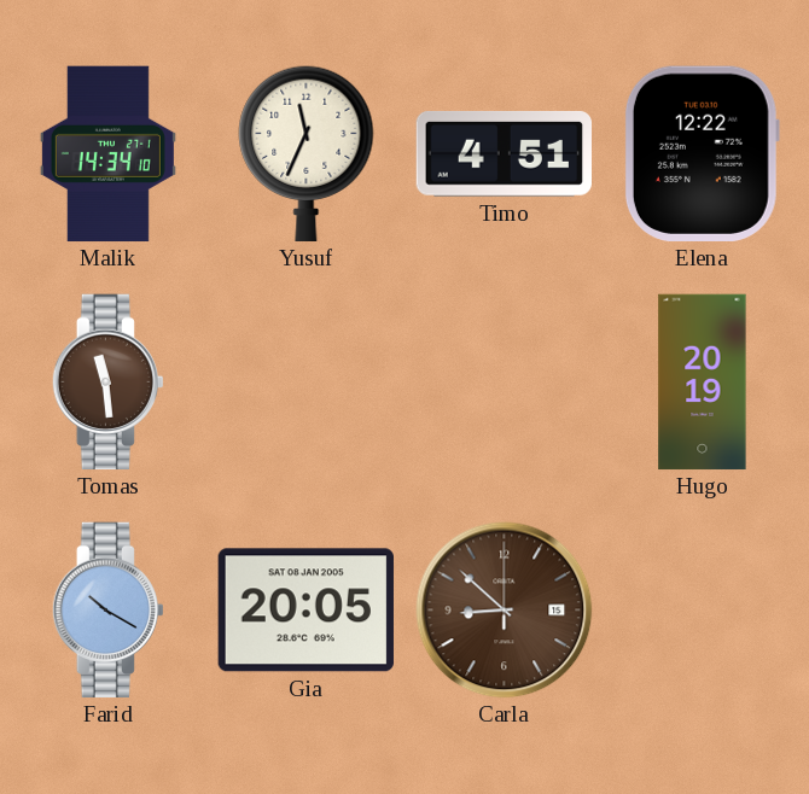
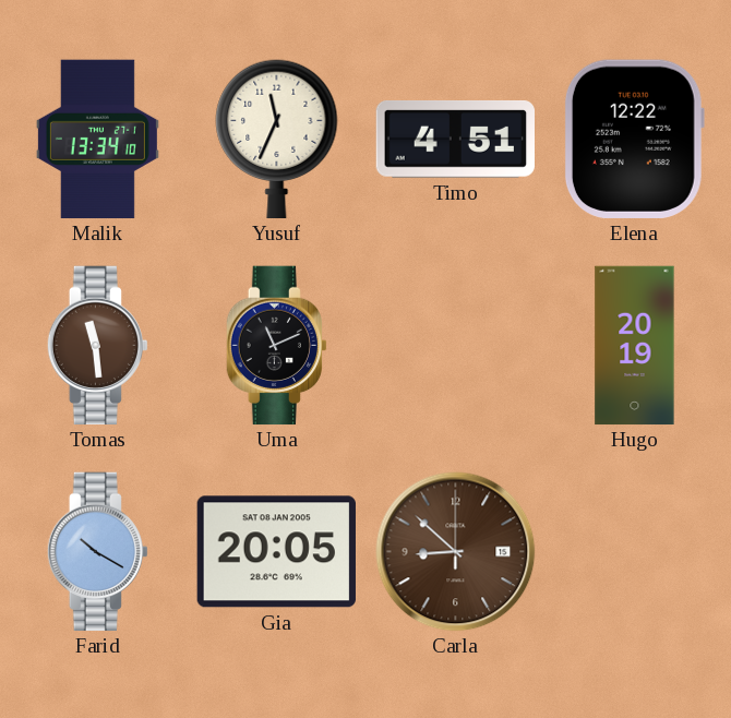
Malik: 14:34 -> 13:34 (97, 140)
Uma: none -> 11:11 (276, 346)
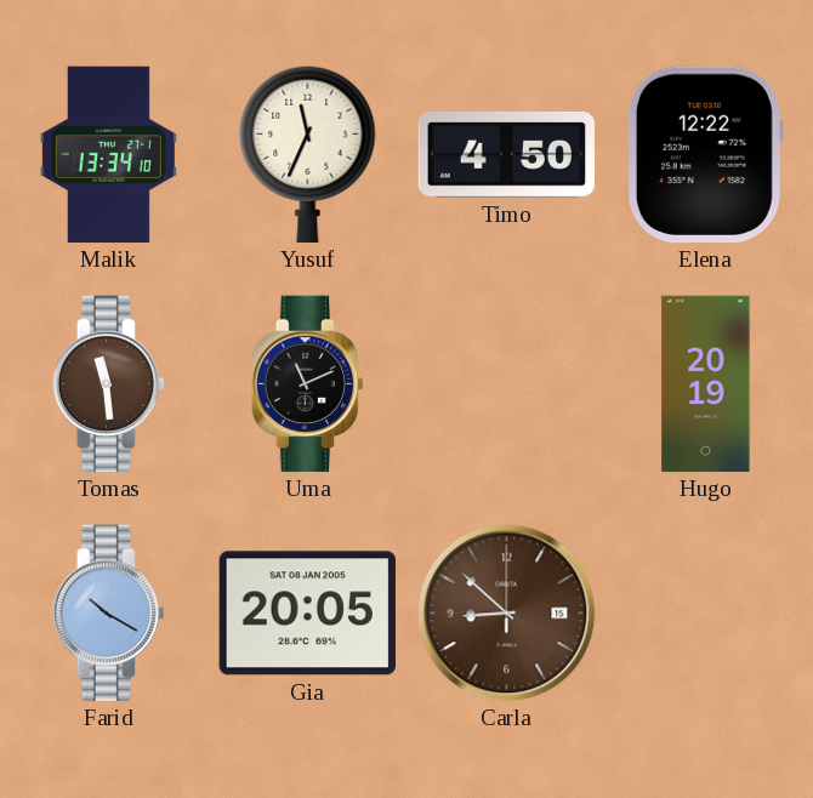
Timo: 4:51 -> 4:50 (506, 154)
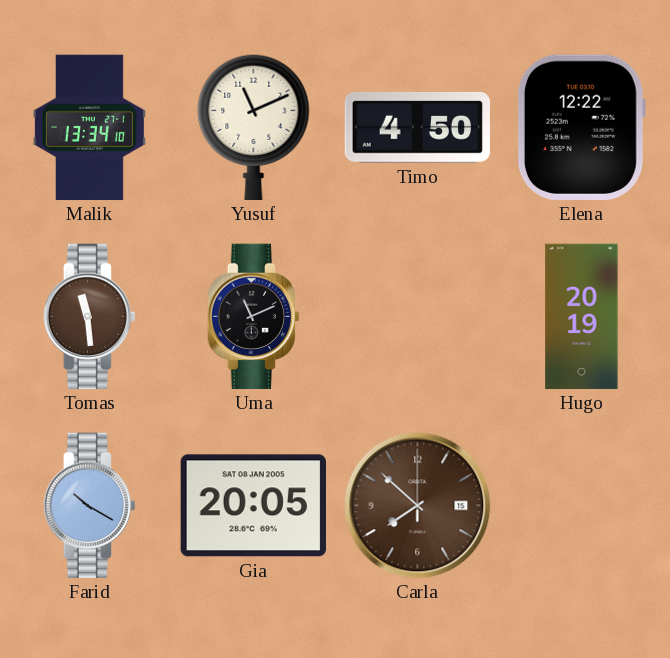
Yusuf: 11:34 -> 11:11 (254, 128)
Carla: 8:52 -> 7:52 (418, 506)
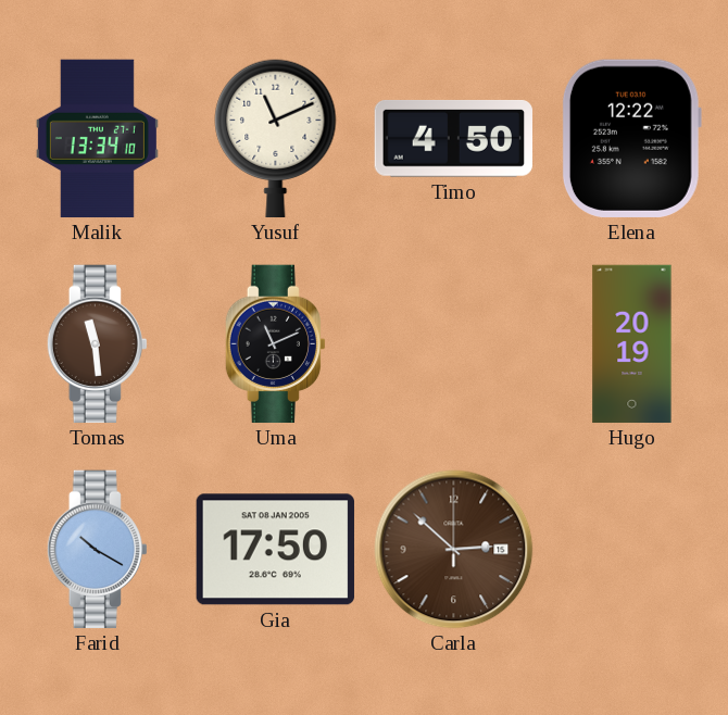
Gia: 20:05 -> 17:50 (275, 550)
Carla: 7:52 -> 2:52 (454, 550)
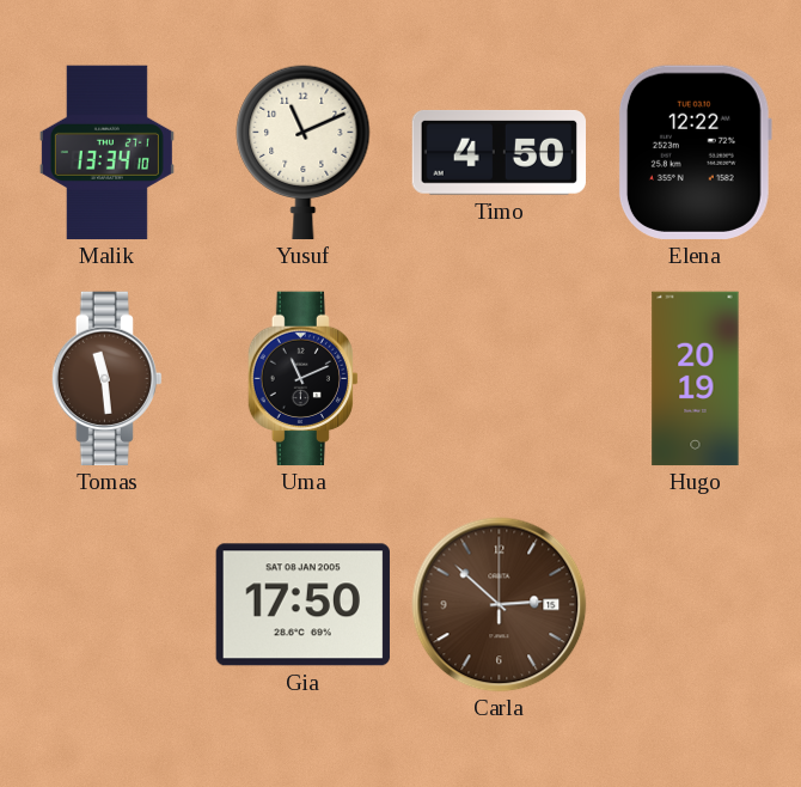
Farid: 10:20 -> none (97, 550)
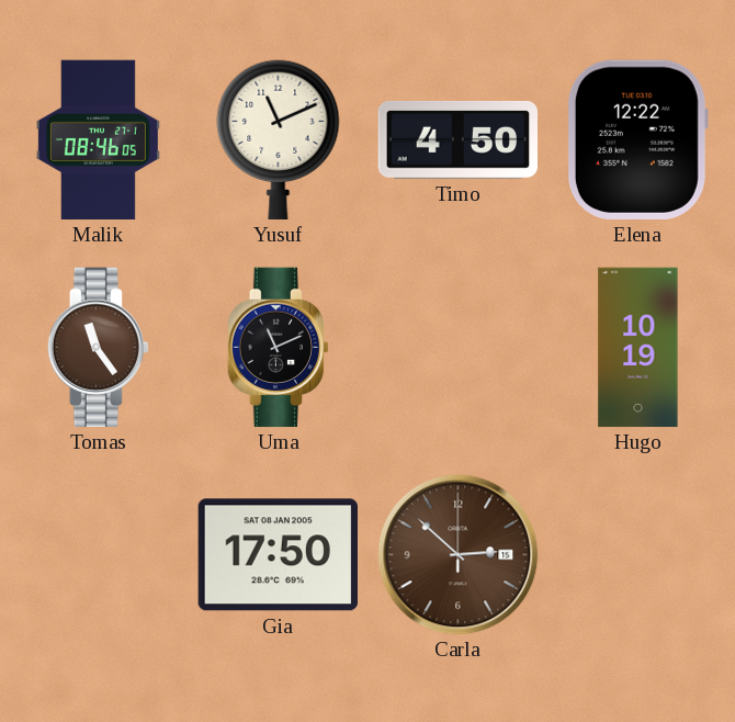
Malik: 13:34 -> 08:46 (98, 140)
Tomas: 11:29 -> 11:24 (98, 348)
Hugo: 20:19 -> 10:19 (638, 348)
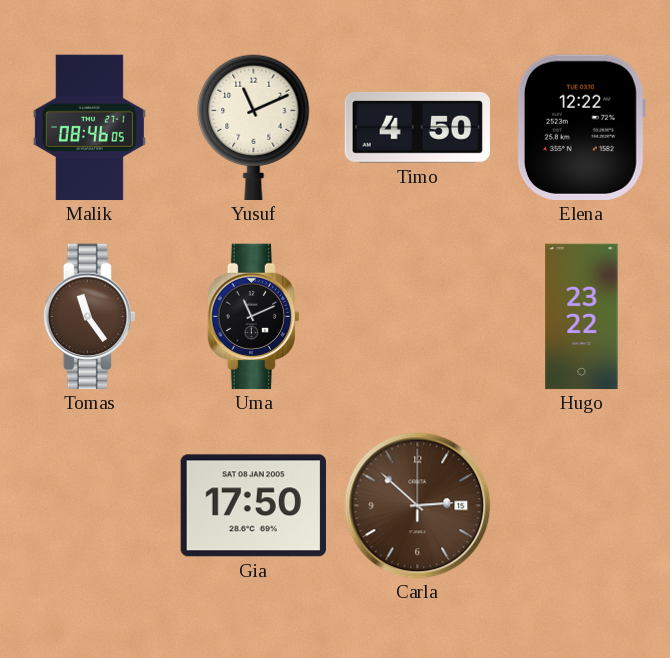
Hugo: 10:19 -> 23:22 (582, 317)
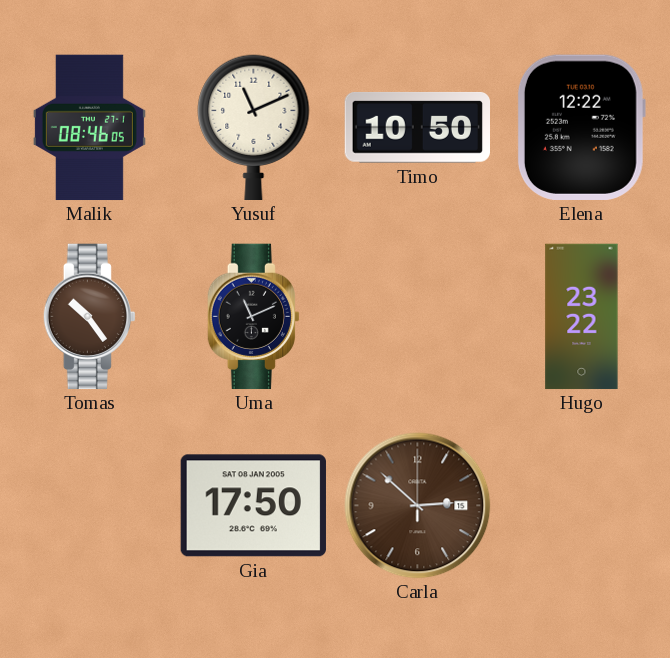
Timo: 4:50 -> 10:50 (417, 127)
Tomas: 11:24 -> 10:24 (89, 317)
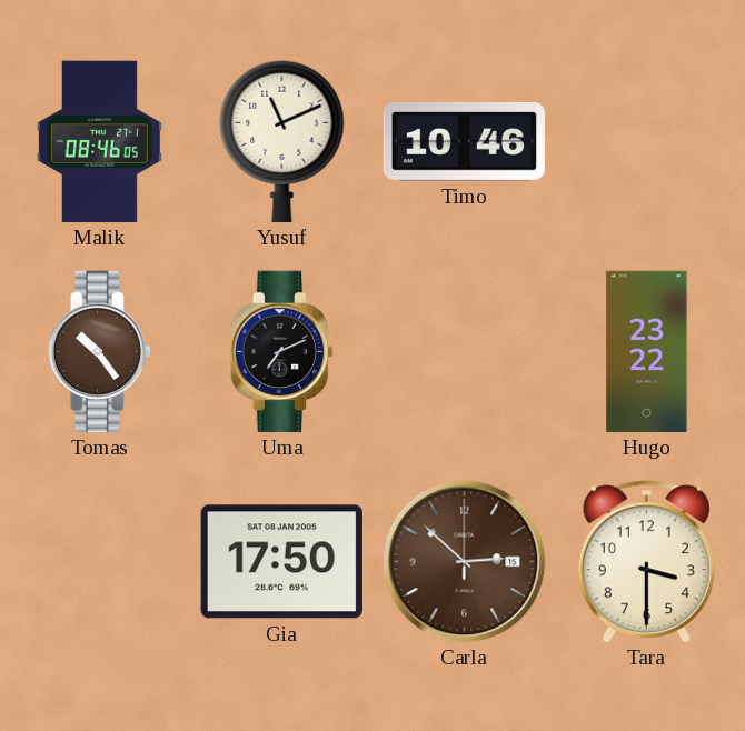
Timo: 10:50 -> 10:46 (464, 141)
Elena: 12:22 -> none (581, 127)
Uma: 11:11 -> 7:11 (281, 352)
Tara: none -> 3:30 (646, 562)
